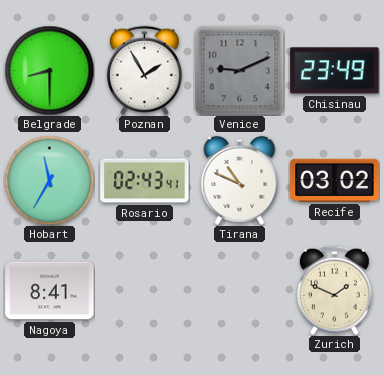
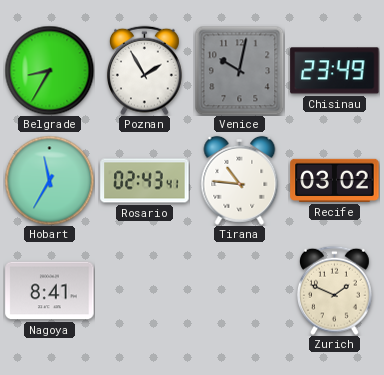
Belgrade: 8:30 -> 8:35 (49, 70)
Venice: 9:11 -> 10:02 (239, 70)
Tirana: 10:49 -> 10:46 (240, 180)
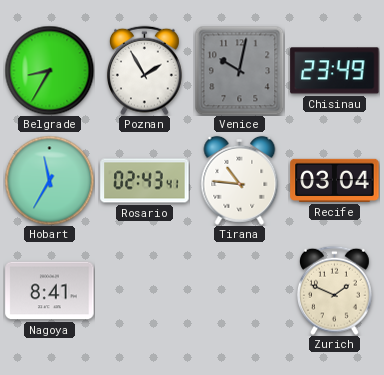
Recife: 03:02 -> 03:04 (335, 180)
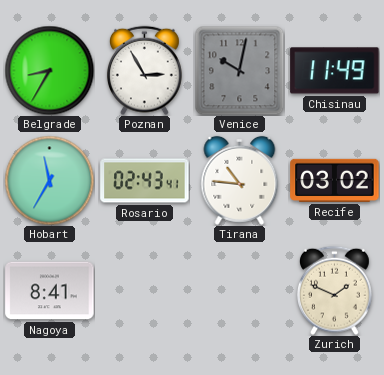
Poznan: 1:55 -> 2:55 (145, 70)
Chisinau: 23:49 -> 11:49 (335, 71)
Recife: 03:04 -> 03:02 (335, 180)
